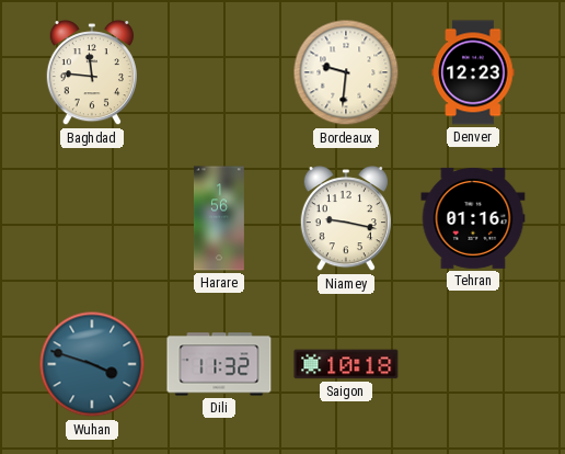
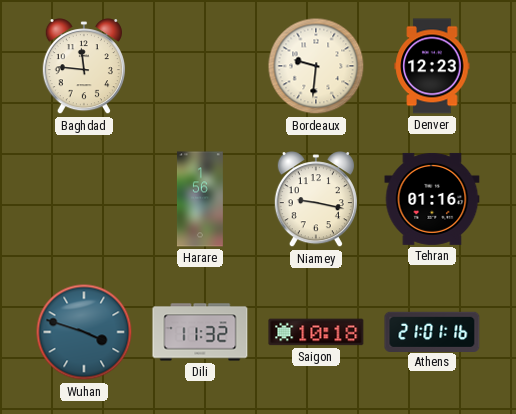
Athens: none -> 21:01 (432, 331)
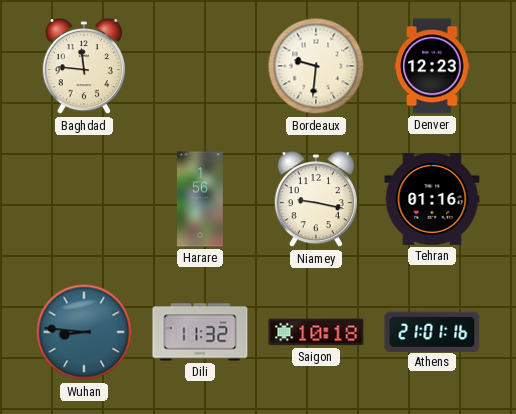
Wuhan: 3:48 -> 8:46 (84, 332)
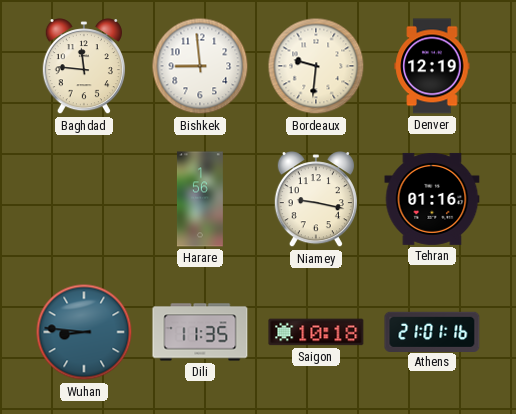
Bishkek: none -> 8:59 (200, 66)
Denver: 12:23 -> 12:19 (432, 66)
Dili: 11:32 -> 11:35 (200, 332)
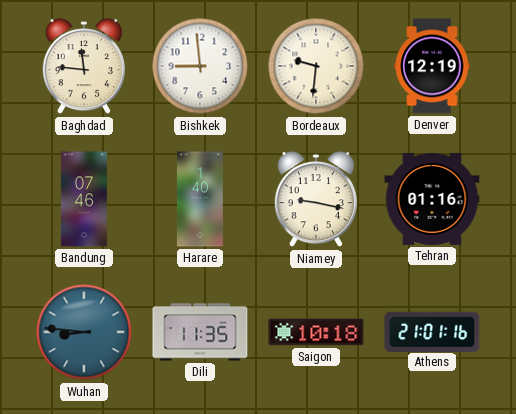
Bandung: none -> 07:46 (84, 199)
Harare: 1:56 -> 1:40 (200, 199)
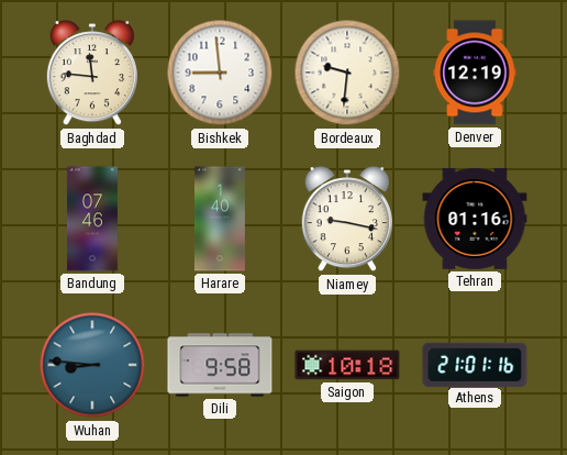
Dili: 11:35 -> 9:58 (220, 365)
